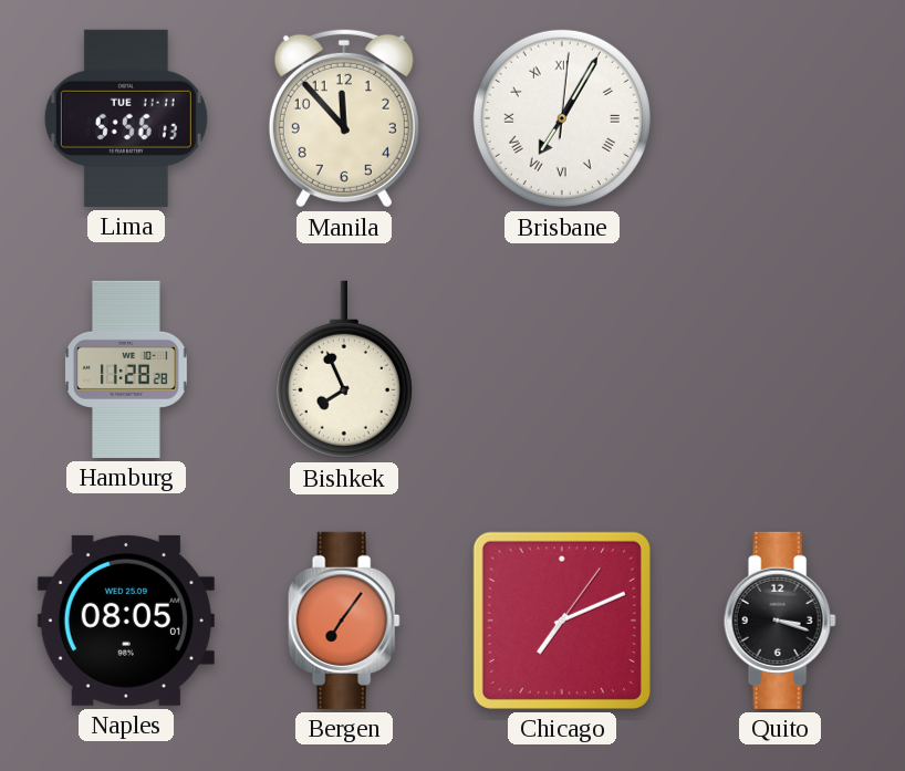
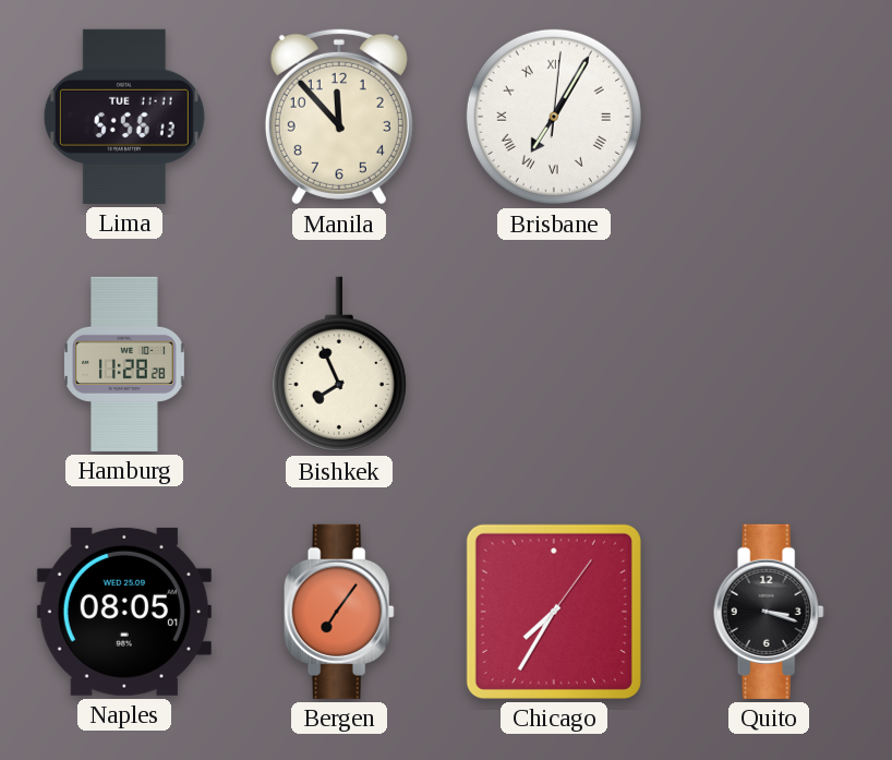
Chicago: 7:11 -> 7:35 (554, 612)
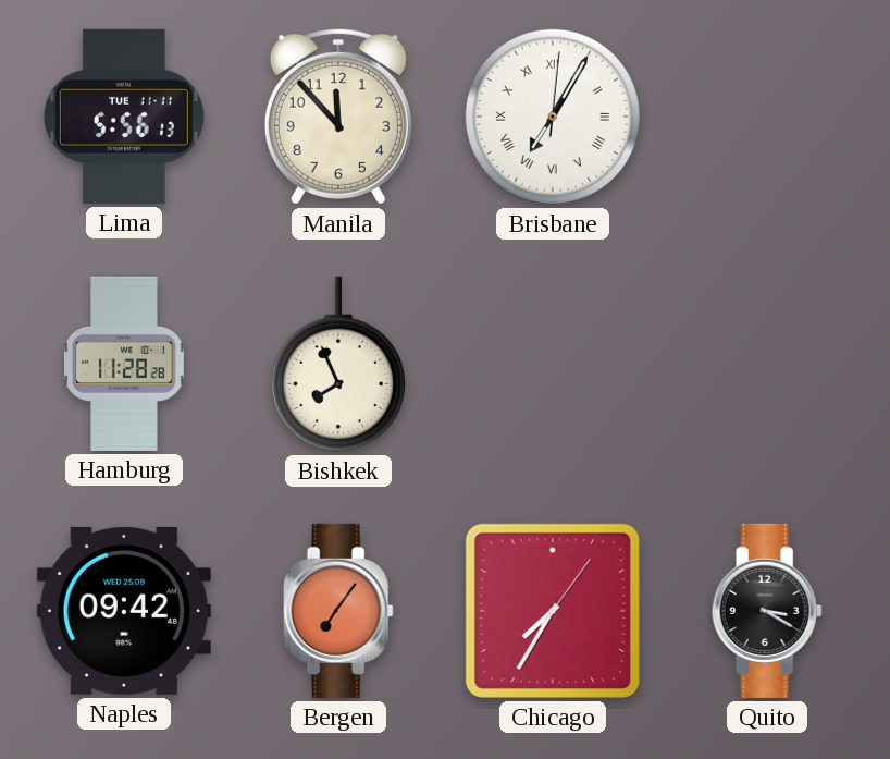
Naples: 08:05 -> 09:42 (124, 611)
Quito: 3:18 -> 3:20 (767, 611)
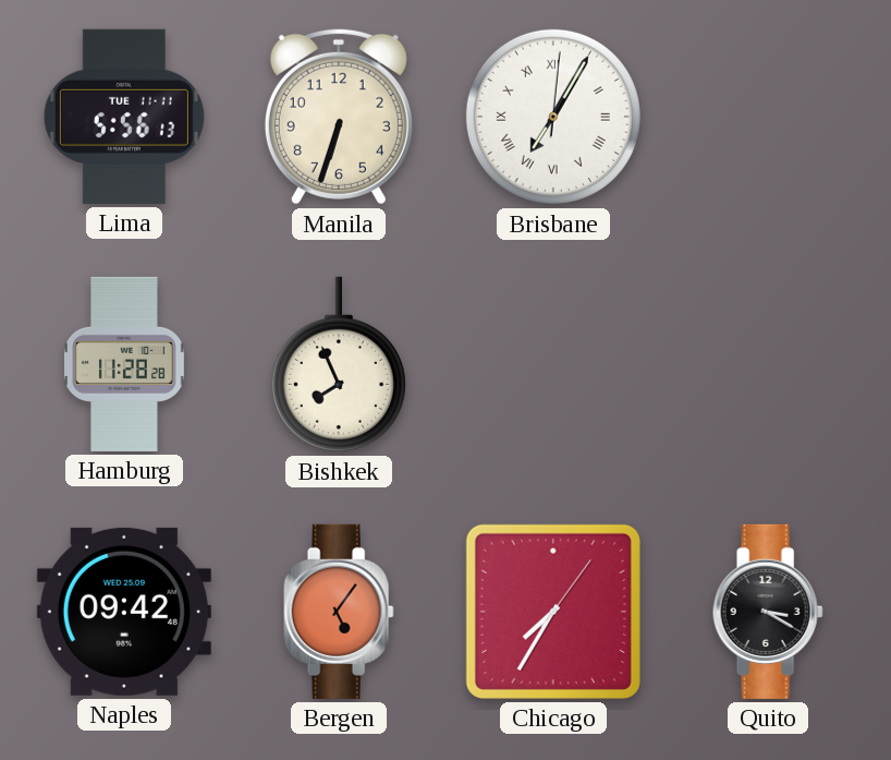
Manila: 11:53 -> 6:33 (339, 117)
Bergen: 7:06 -> 5:06 (339, 612)
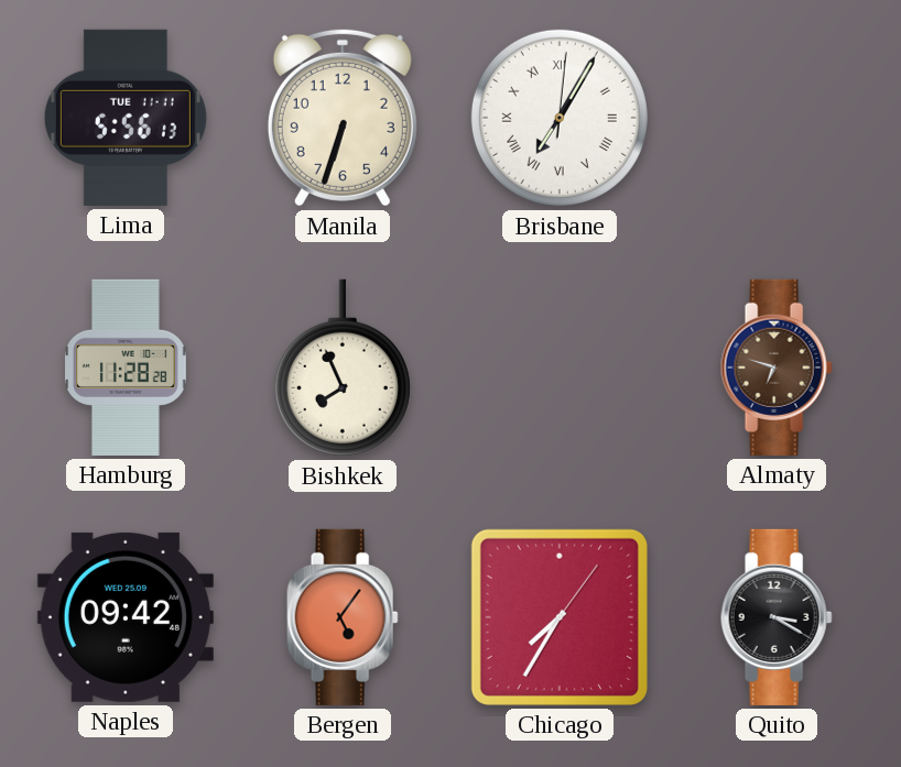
Almaty: none -> 6:48 (777, 368)
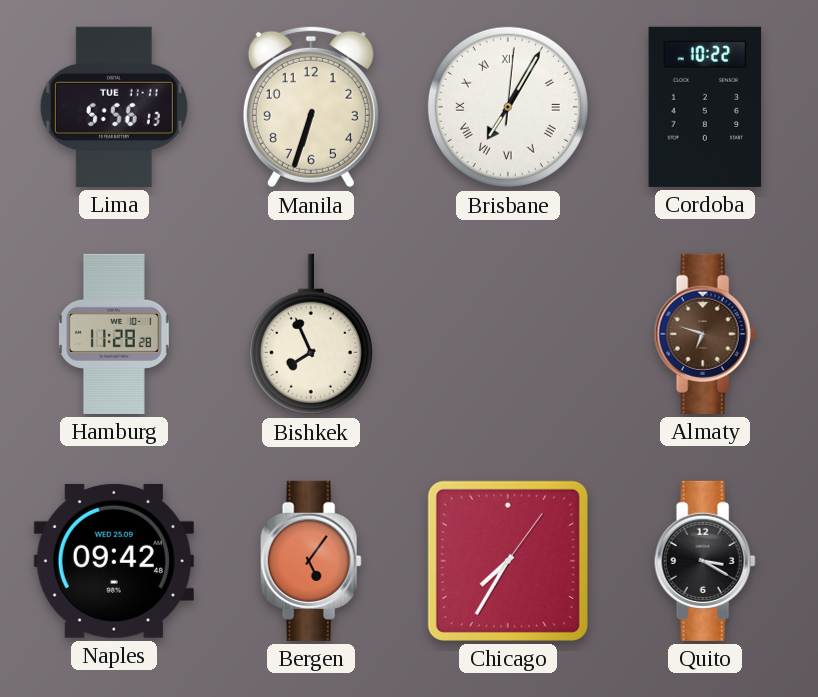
Cordoba: none -> 10:22 (705, 107)
